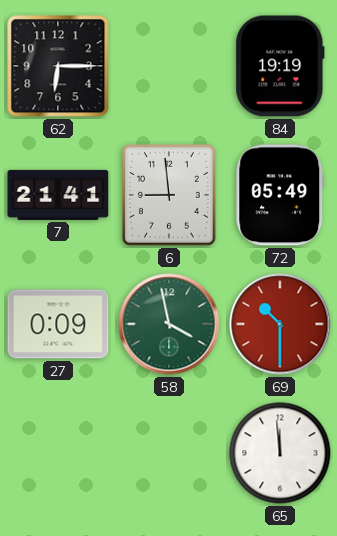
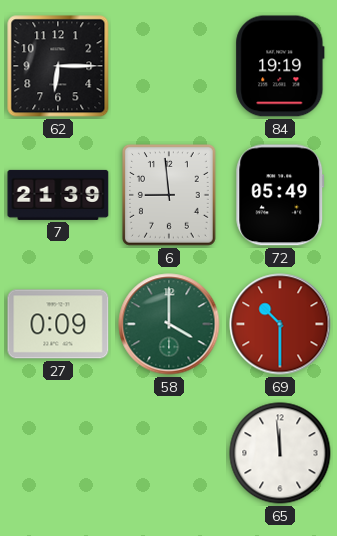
7: 21:41 -> 21:39 (58, 195)
58: 3:58 -> 4:00 (169, 324)
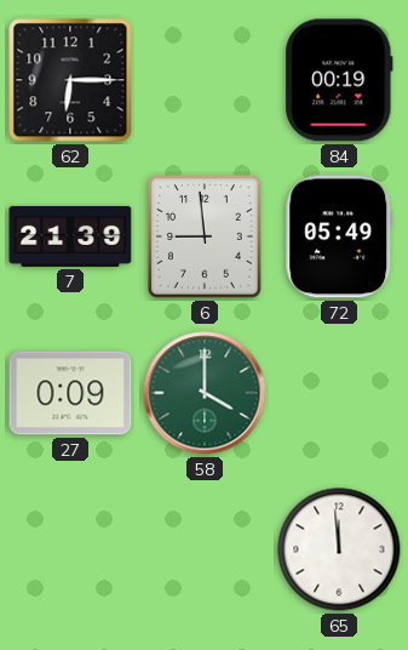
84: 19:19 -> 00:19 (339, 80)
69: 10:30 -> none (280, 324)
